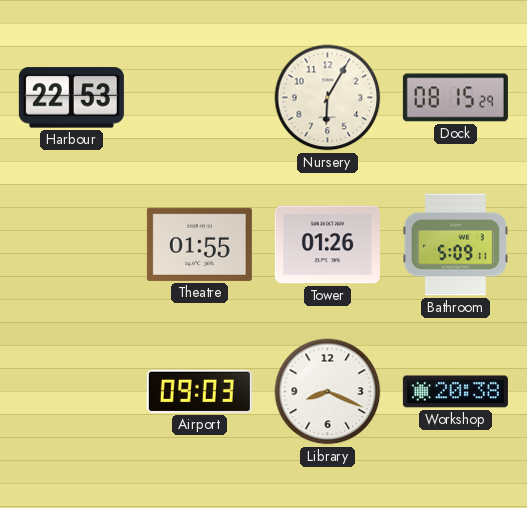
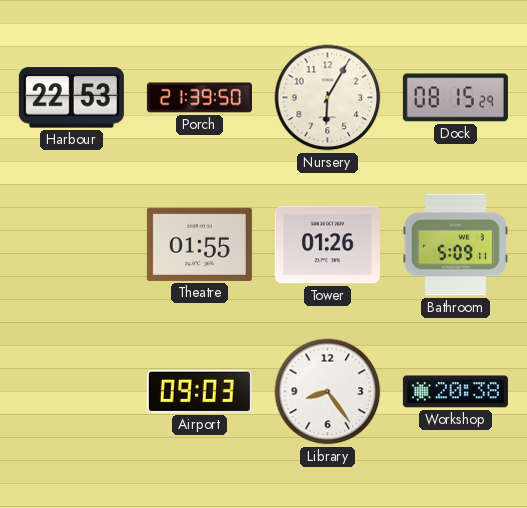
Porch: none -> 21:39 (199, 98)
Library: 8:19 -> 8:24 (328, 392)
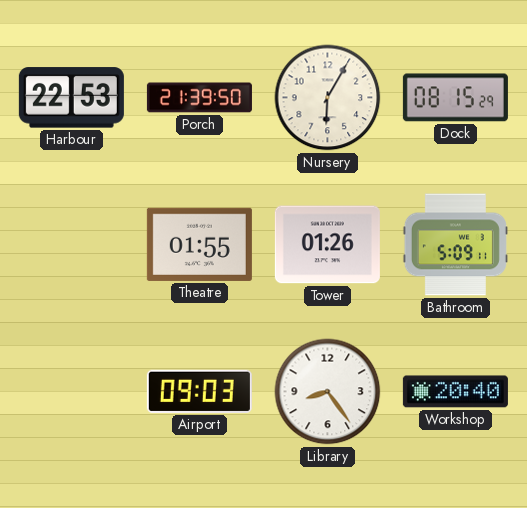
Workshop: 20:38 -> 20:40 (455, 392)
